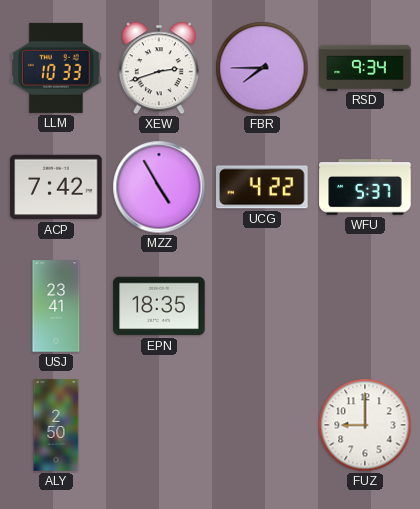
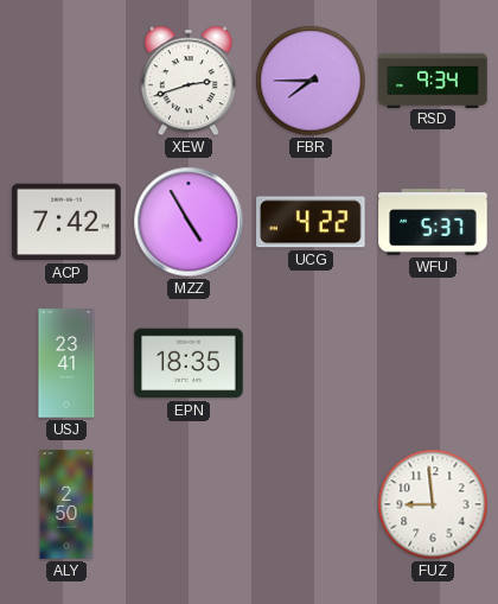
LLM: 10:33 -> none (56, 68)
FUZ: 9:00 -> 8:59 (433, 504)
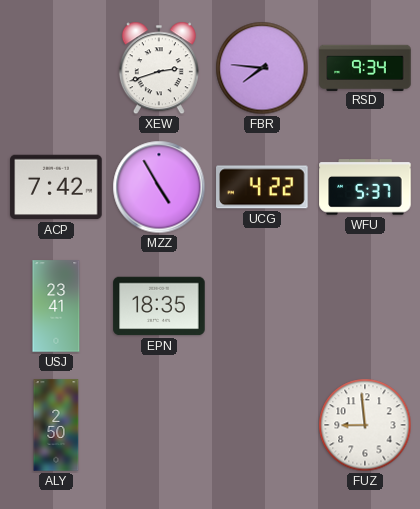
FBR: 7:45 -> 7:46 (262, 68)
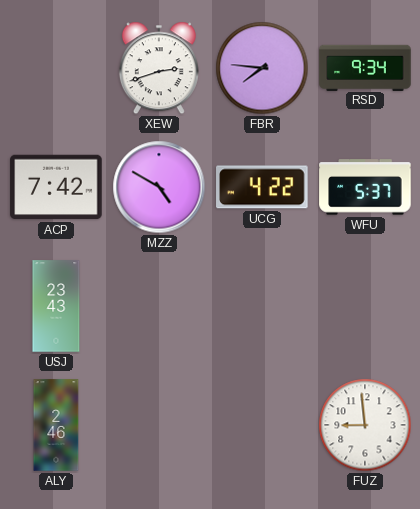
MZZ: 4:55 -> 4:50 (159, 187)
USJ: 23:41 -> 23:43 (56, 306)
EPN: 18:35 -> none (159, 306)
ALY: 2:50 -> 2:46 (56, 425)
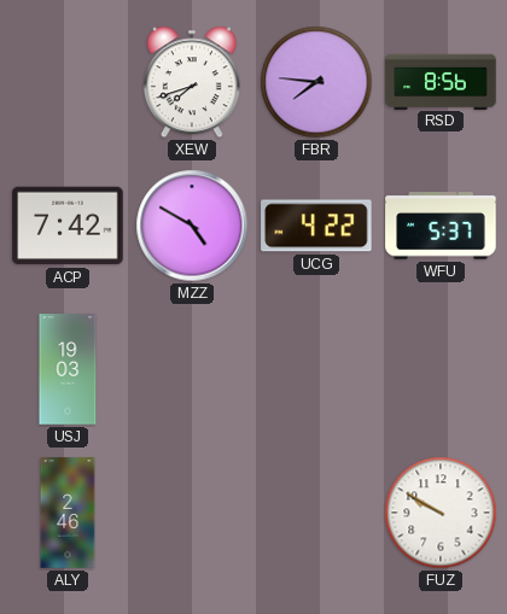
XEW: 2:42 -> 7:42 (192, 82)
RSD: 9:34 -> 8:56 (441, 81)
USJ: 23:43 -> 19:03 (68, 369)
FUZ: 8:59 -> 9:50 (441, 513)
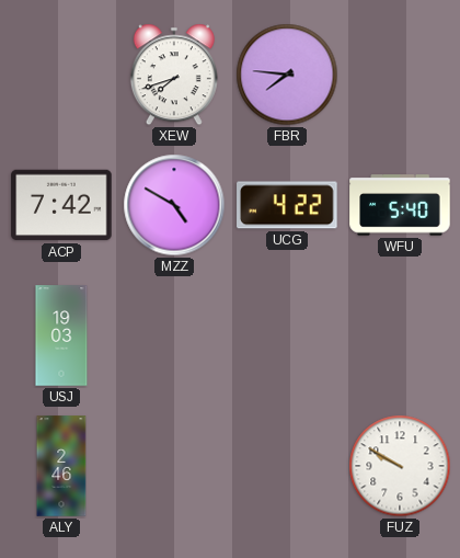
RSD: 8:56 -> none (441, 81)
WFU: 5:37 -> 5:40 (400, 205)
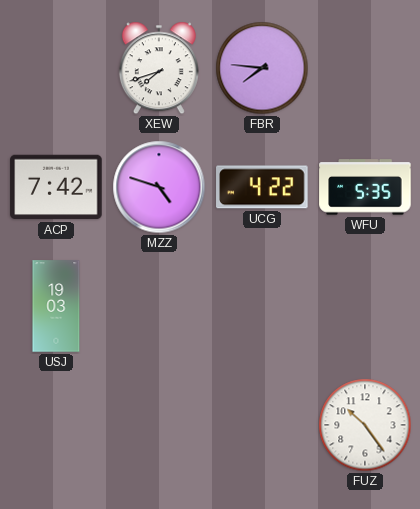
MZZ: 4:50 -> 4:48 (159, 187)
WFU: 5:40 -> 5:35 (365, 187)
ALY: 2:46 -> none (61, 466)
FUZ: 9:50 -> 10:24 (365, 425)
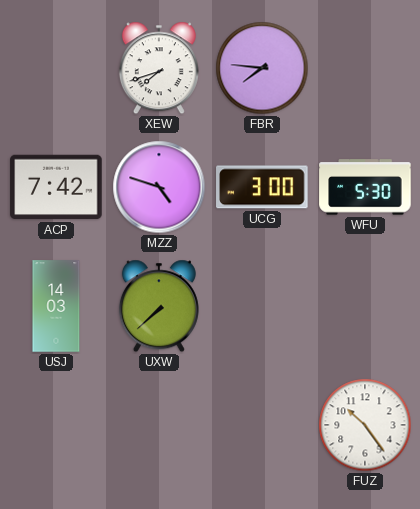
UCG: 4:22 -> 3:00 (262, 187)
WFU: 5:35 -> 5:30 (365, 187)
USJ: 19:03 -> 14:03 (56, 306)
UXW: none -> 7:38 (159, 306)
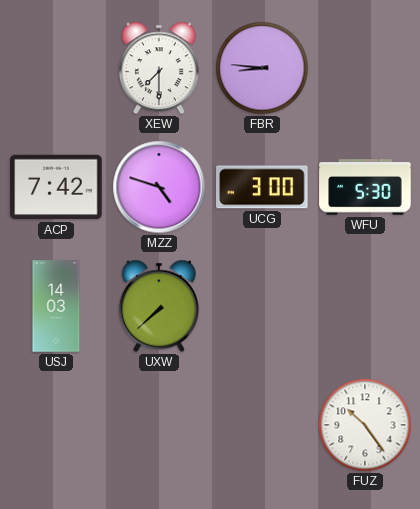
XEW: 7:42 -> 7:30 (159, 68)
FBR: 7:46 -> 8:46 (262, 68)
